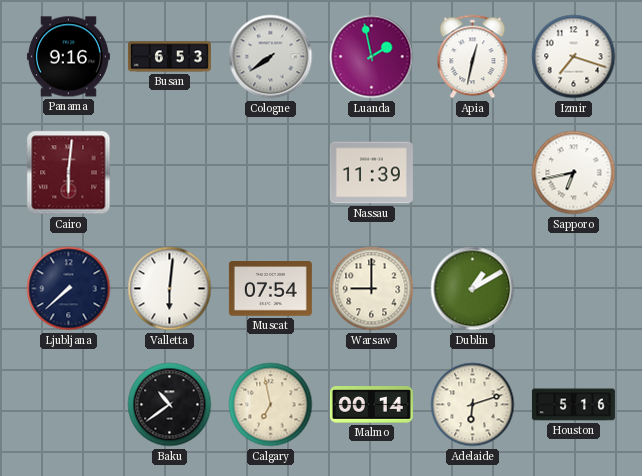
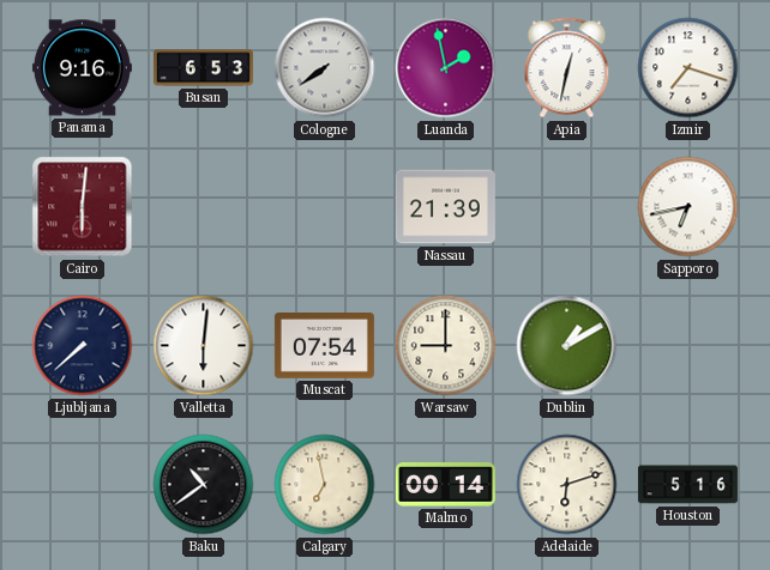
Nassau: 11:39 -> 21:39 (445, 207)
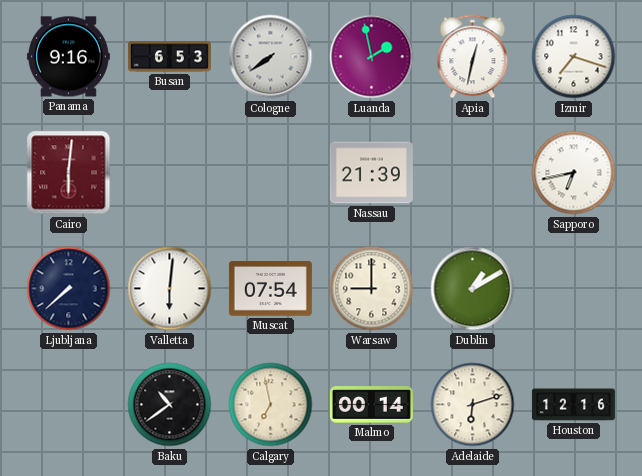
Houston: 5:16 -> 12:16 (573, 405)
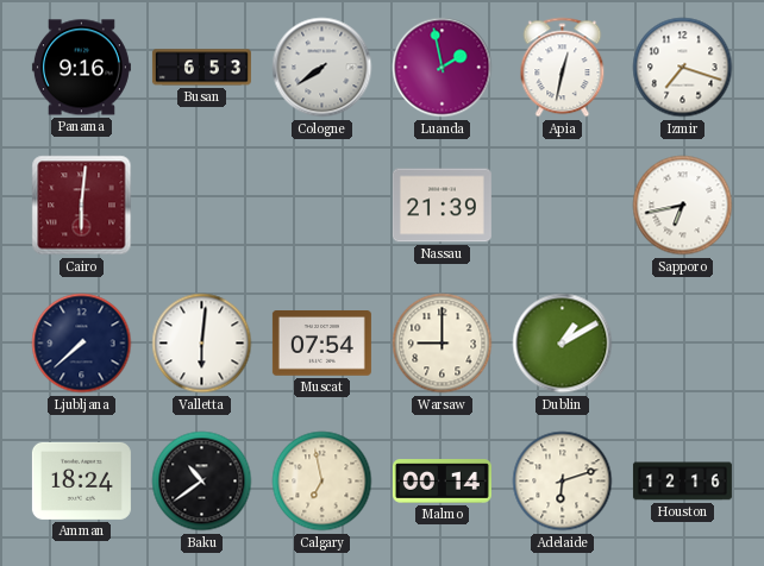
Amman: none -> 18:24 (81, 480)
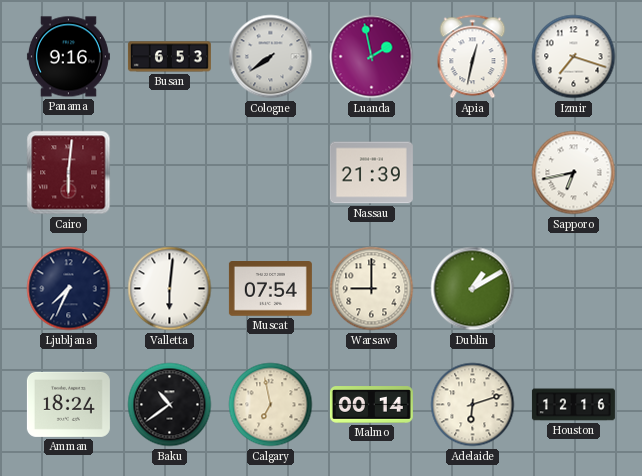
Ljubljana: 7:38 -> 7:34 (69, 289)
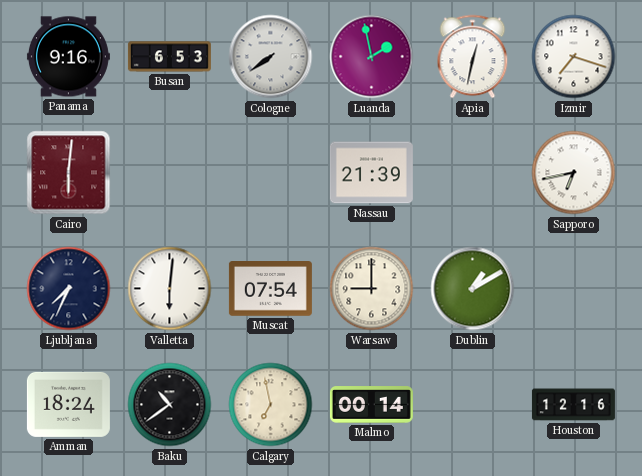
Adelaide: 6:12 -> none (473, 405)
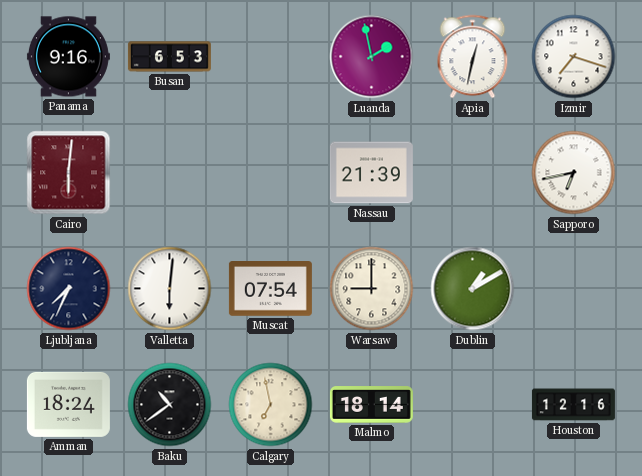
Cologne: 7:39 -> none (271, 57)
Malmo: 00:14 -> 18:14 (371, 405)
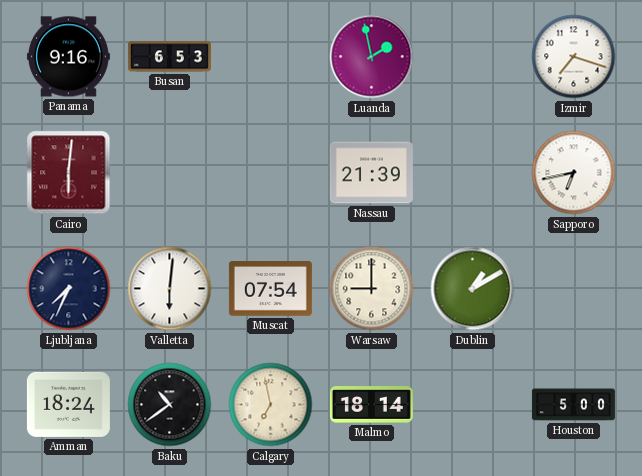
Apia: 12:32 -> none (473, 57)
Houston: 12:16 -> 5:00 (573, 405)
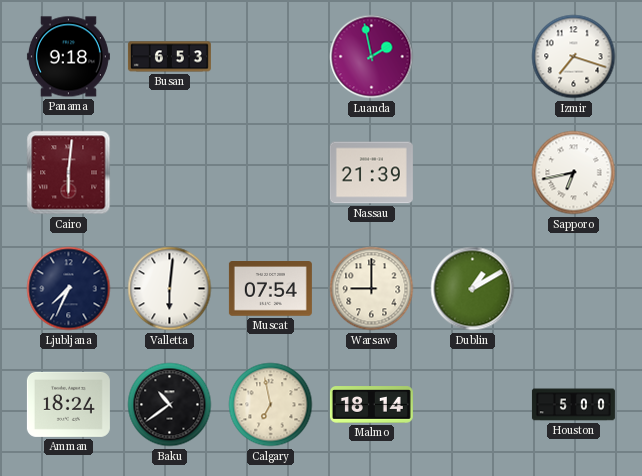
Panama: 9:16 -> 9:18 (68, 57)
